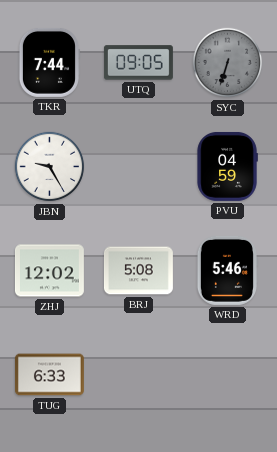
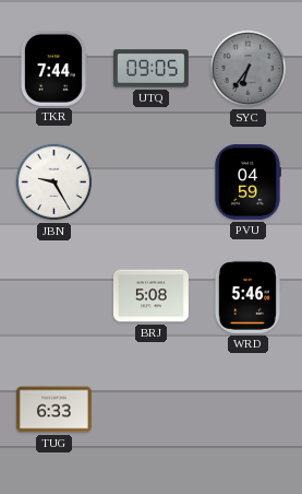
SYC: 6:33 -> 6:36 (249, 69)
ZHJ: 12:02 -> none (49, 271)
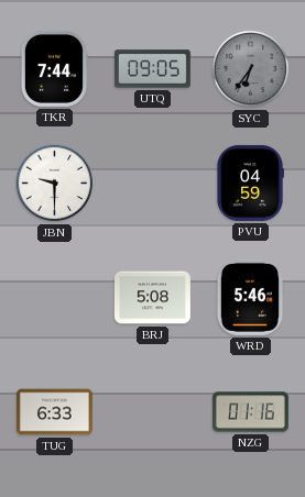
JBN: 9:25 -> 9:30 (55, 184)
NZG: none -> 01:16 (250, 412)
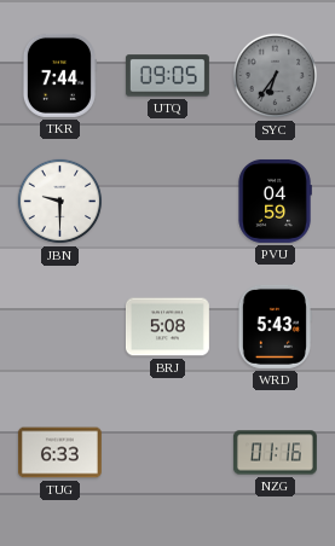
WRD: 5:46 -> 5:43 (275, 326)
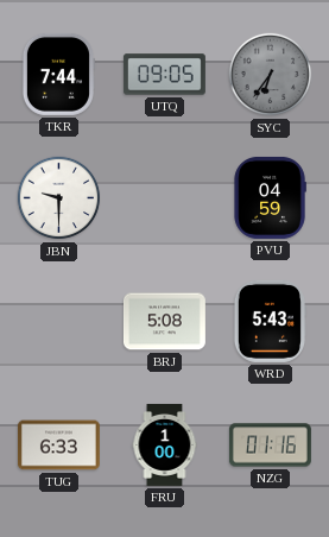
FRU: none -> 1:00 (165, 444)
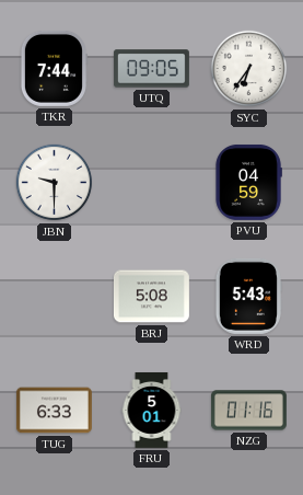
SYC dial: grey -> white (249, 69)
FRU: 1:00 -> 5:01 (152, 410)
